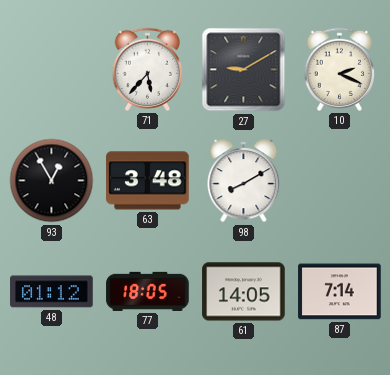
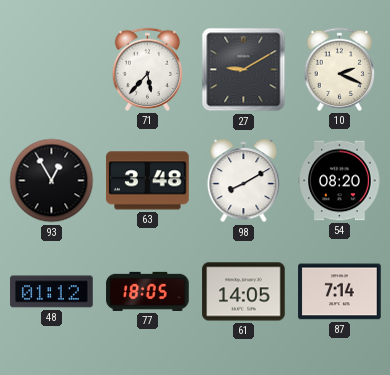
54: none -> 08:20 (340, 181)
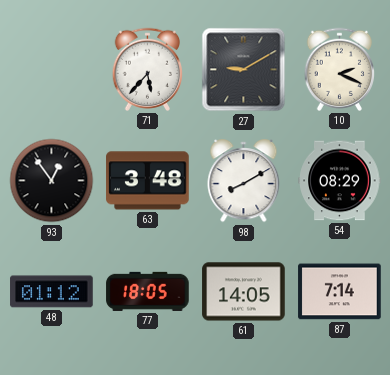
93: 12:55 -> 12:54 (52, 181)
54: 08:20 -> 08:29 (340, 181)
